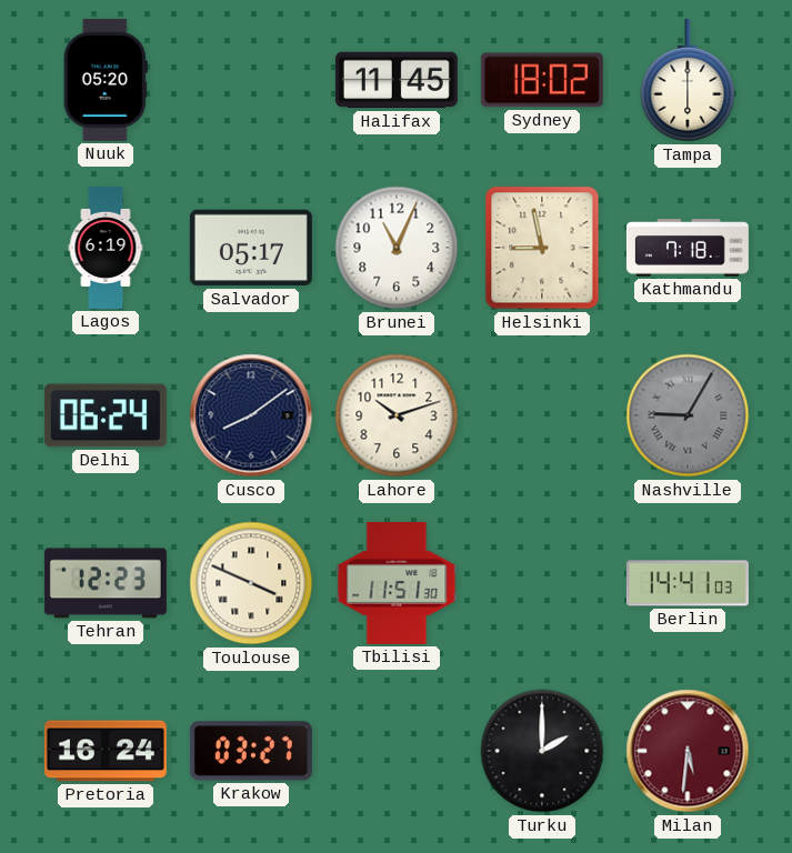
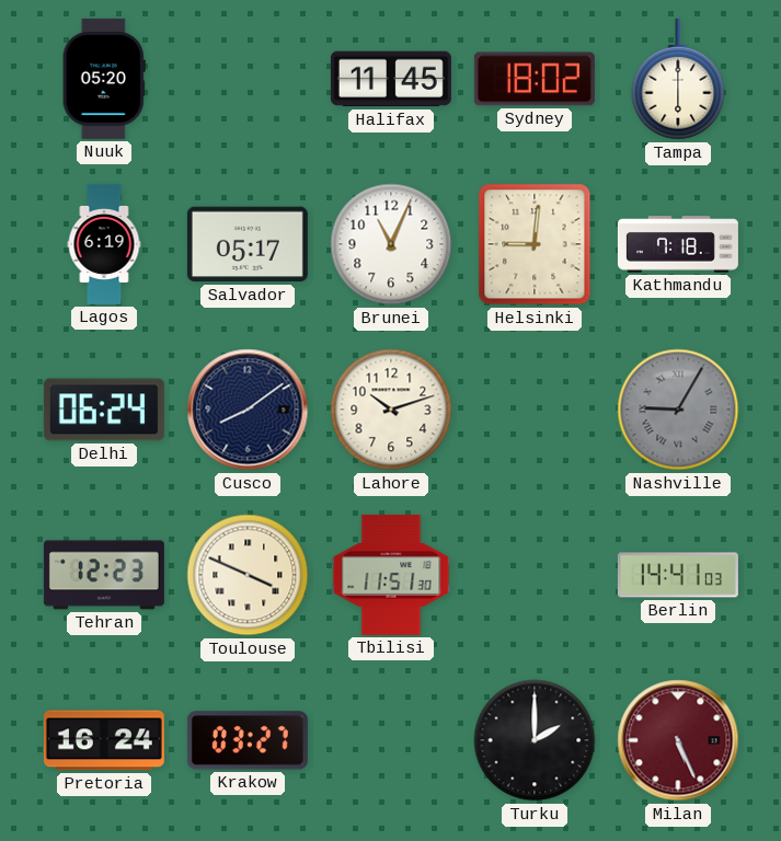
Helsinki: 8:58 -> 9:01 (535, 244)
Milan: 5:31 -> 5:26 (678, 740)
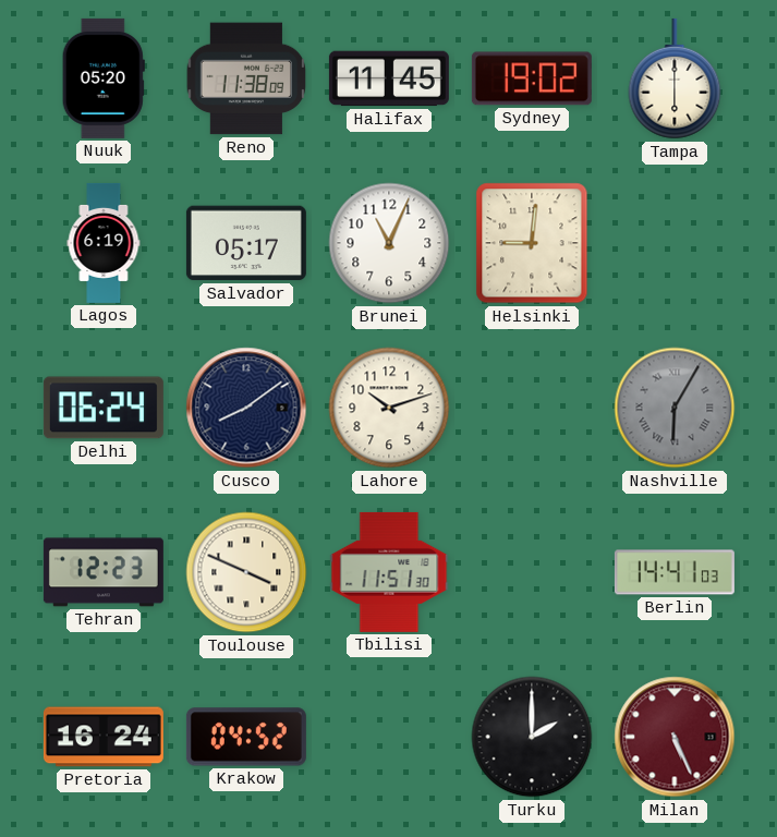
Reno: none -> 11:38 (246, 78)
Sydney: 18:02 -> 19:02 (532, 78)
Kathmandu: 7:18 -> none (678, 244)
Nashville: 9:05 -> 6:05 (675, 408)
Krakow: 03:27 -> 04:52 (246, 737)
